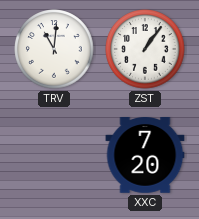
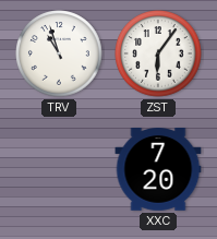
TRV: 11:01 -> 10:57 (59, 53)
ZST: 1:06 -> 6:06 (158, 53)
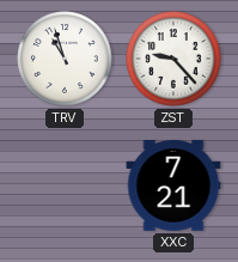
ZST: 6:06 -> 9:23 (173, 59)
XXC: 7:20 -> 7:21 (173, 185)
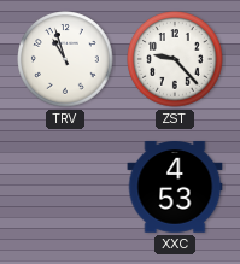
XXC: 7:21 -> 4:53 (175, 187)
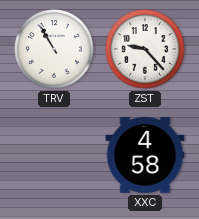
TRV: 10:57 -> 10:55 (54, 49)
XXC: 4:53 -> 4:58 (145, 155)
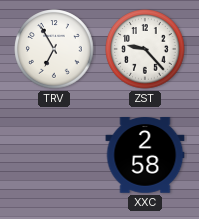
TRV: 10:55 -> 6:55 (54, 49)
XXC: 4:58 -> 2:58 (145, 155)
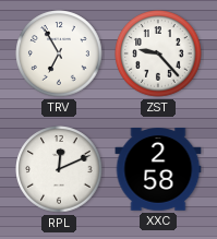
RPL: none -> 12:11 (59, 169)
